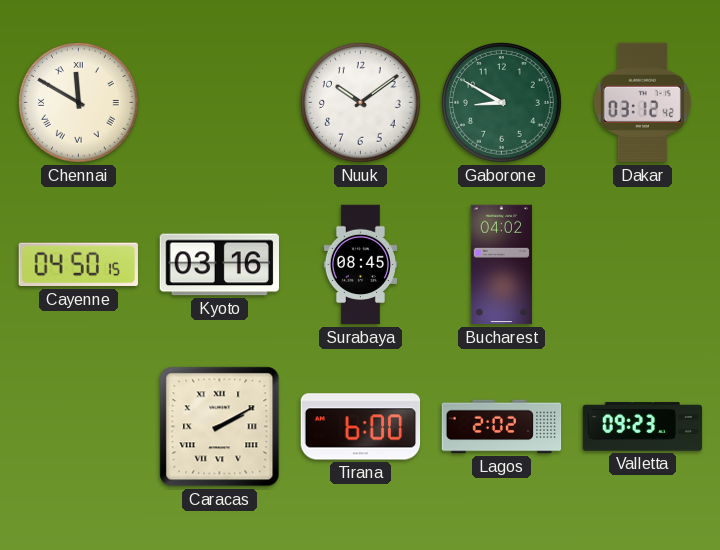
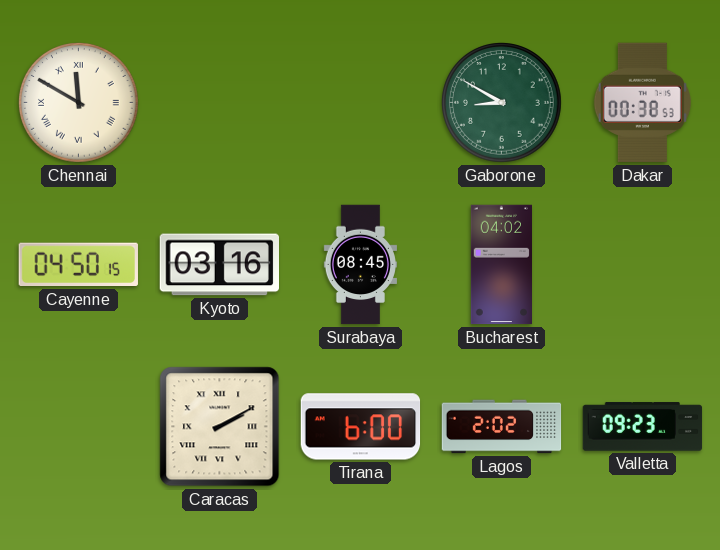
Nuuk: 10:09 -> none (361, 103)
Dakar: 03:12 -> 00:38 (642, 103)
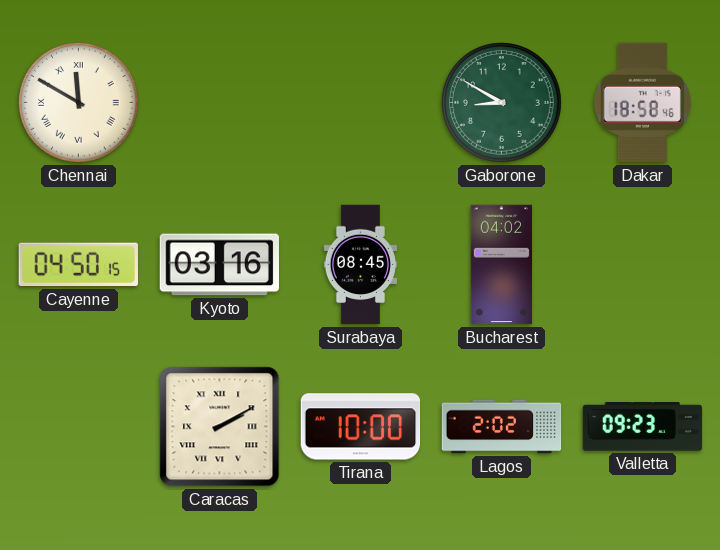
Dakar: 00:38 -> 18:58 (642, 103)
Tirana: 6:00 -> 10:00 (361, 427)
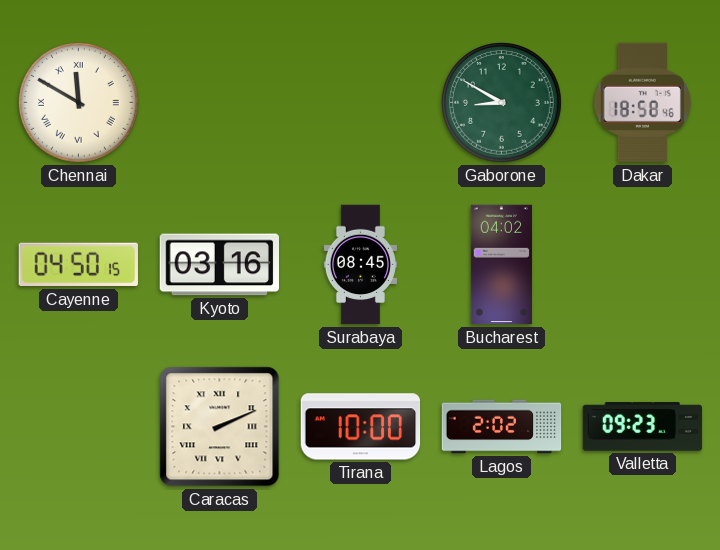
Caracas: 2:10 -> 2:11 (220, 427)
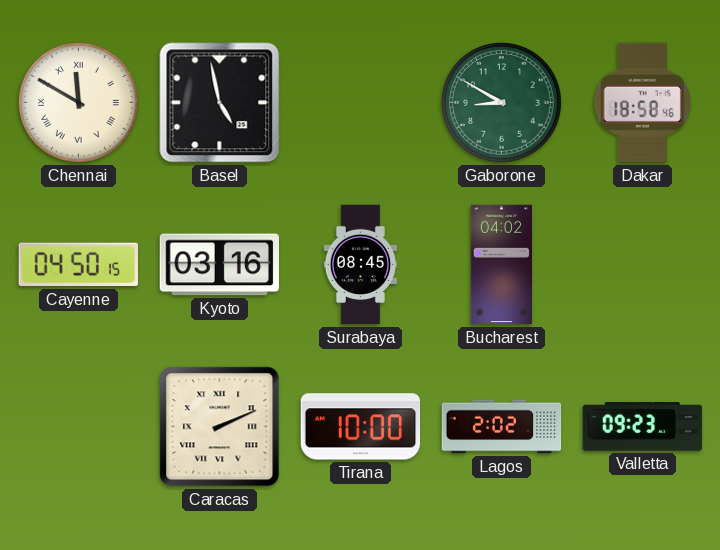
Basel: none -> 4:58 (220, 103)
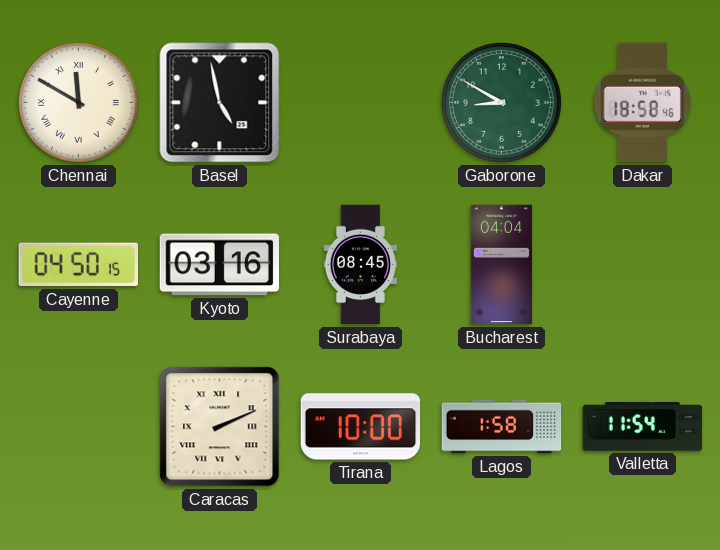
Bucharest: 04:02 -> 04:04 (501, 265)
Lagos: 2:02 -> 1:58 (502, 427)
Valletta: 09:23 -> 11:54 (643, 427)
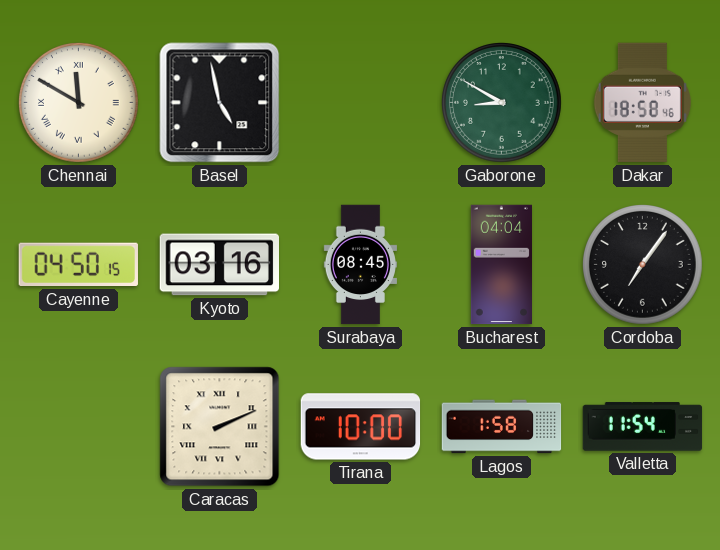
Cordoba: none -> 7:06 (643, 265)
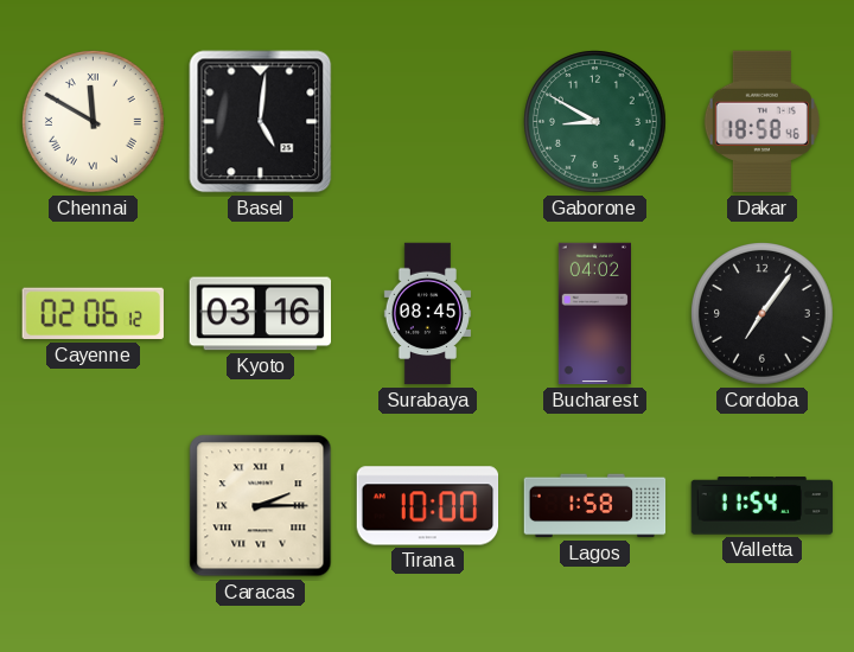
Basel: 4:58 -> 5:01 (261, 122)
Cayenne: 04:50 -> 02:06 (93, 314)
Bucharest: 04:04 -> 04:02 (594, 314)
Caracas: 2:11 -> 2:15 (261, 506)
